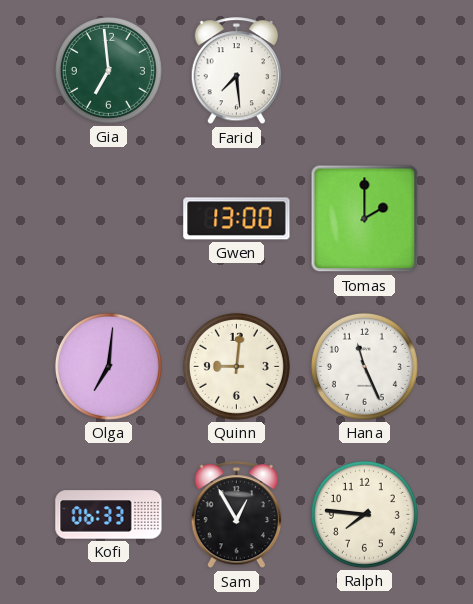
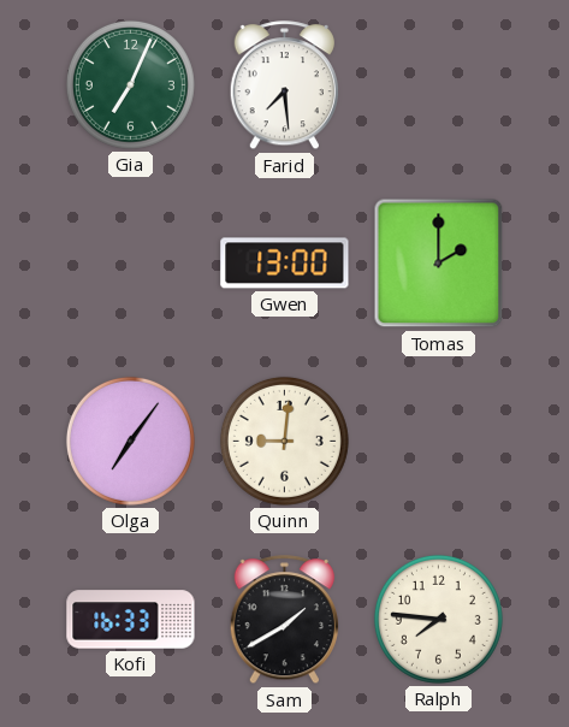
Gia: 6:59 -> 7:04 (130, 84)
Olga: 7:01 -> 7:06 (130, 441)
Hana: 11:26 -> none (364, 366)
Kofi: 06:33 -> 16:33 (131, 620)
Sam: 12:55 -> 1:40 (284, 620)
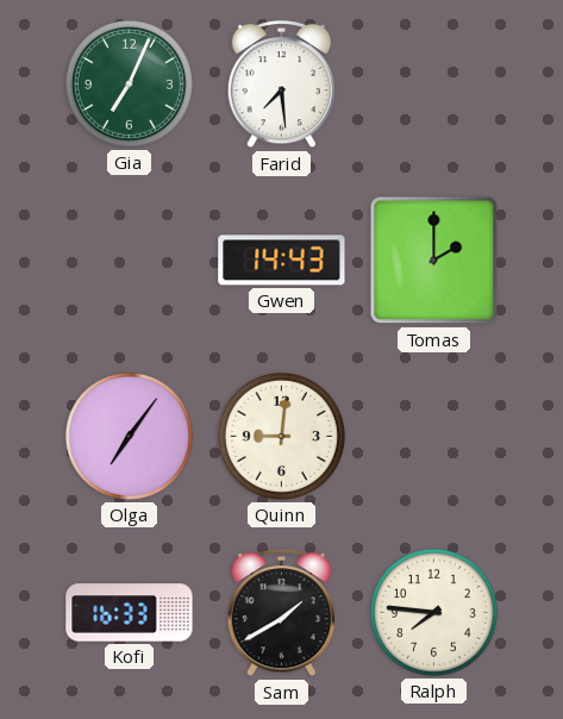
Gwen: 13:00 -> 14:43 (282, 261)
